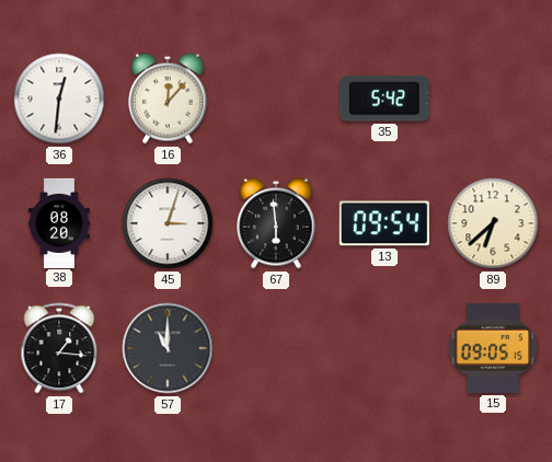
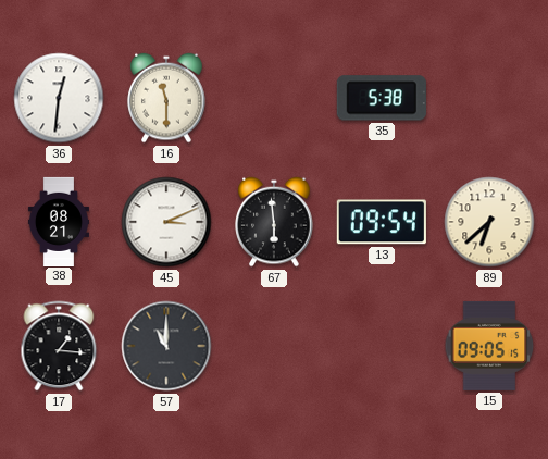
16: 12:07 -> 11:30 (166, 98)
35: 5:42 -> 5:38 (382, 98)
38: 08:20 -> 08:21 (59, 221)
45: 3:03 -> 3:11 (166, 222)
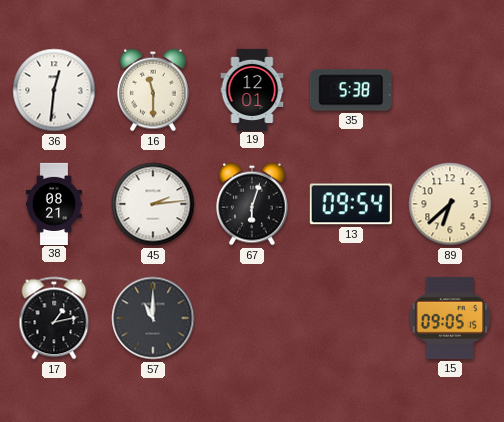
19: none -> 12:01 (252, 89)
45: 3:11 -> 2:14 (153, 204)
67: 5:59 -> 6:03 (252, 204)
17: 1:16 -> 1:13 (54, 318)
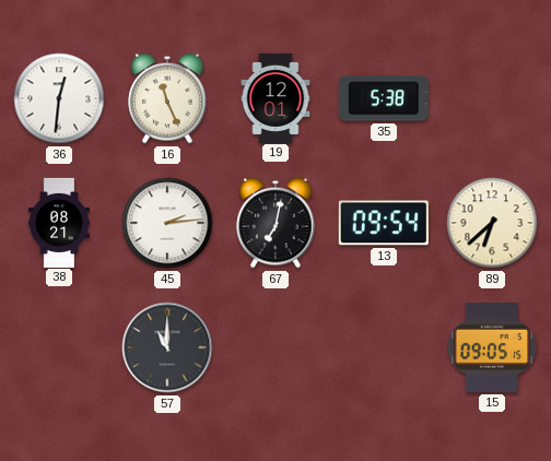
16: 11:30 -> 11:26 (167, 98)
67: 6:03 -> 7:02 (275, 223)
17: 1:13 -> none (54, 318)
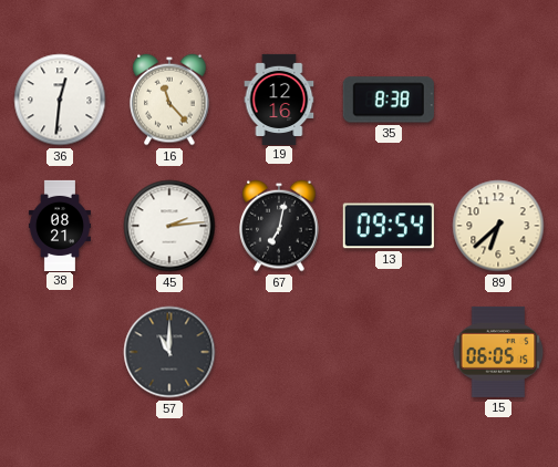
16: 11:26 -> 11:23 (169, 100)
19: 12:01 -> 12:16 (279, 98)
35: 5:38 -> 8:38 (389, 100)
15: 09:05 -> 06:05 (498, 352)
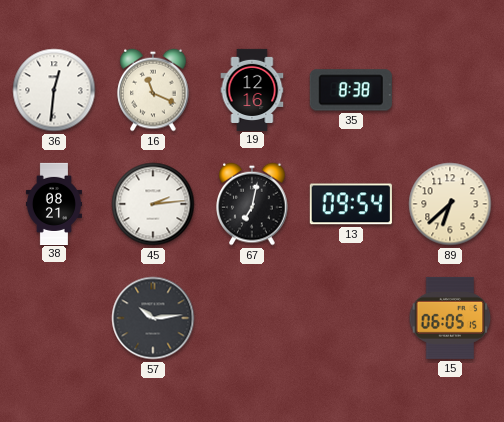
16: 11:23 -> 11:19 (153, 90)
57: 11:00 -> 10:14 (153, 318)
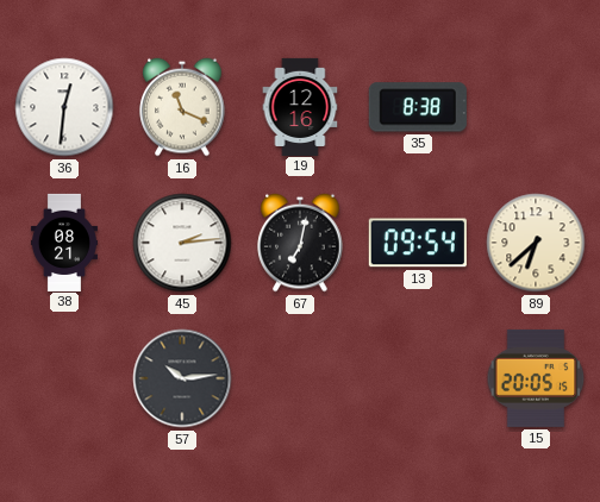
15: 06:05 -> 20:05 (536, 378)
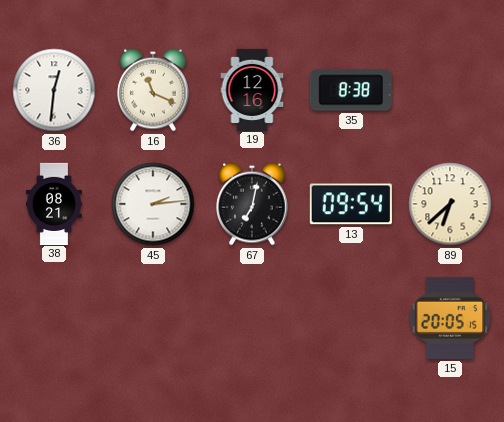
57: 10:14 -> none (182, 378)
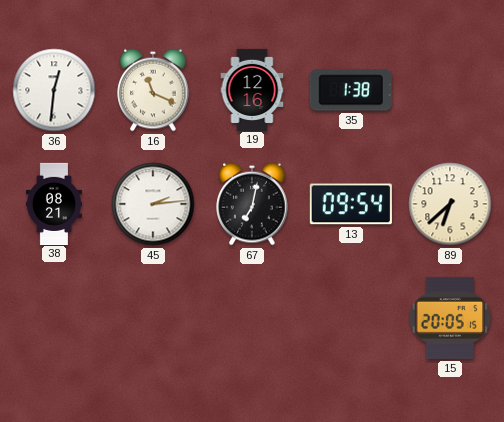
35: 8:38 -> 1:38 (351, 90)
